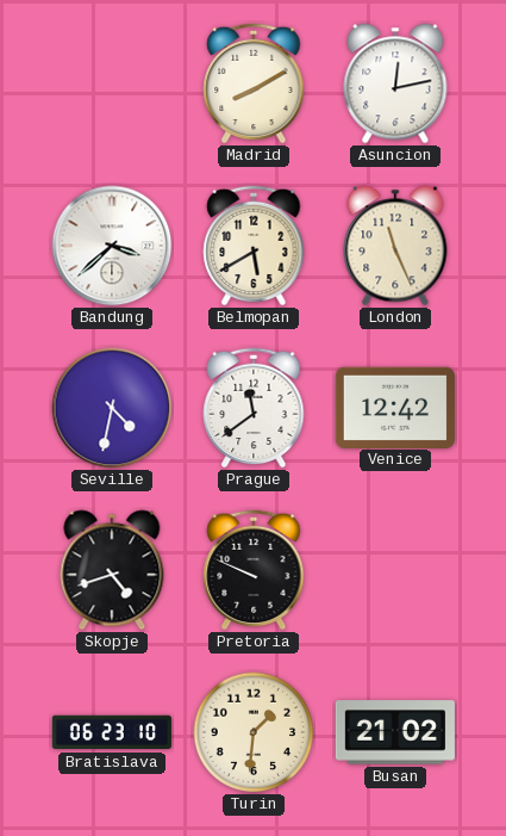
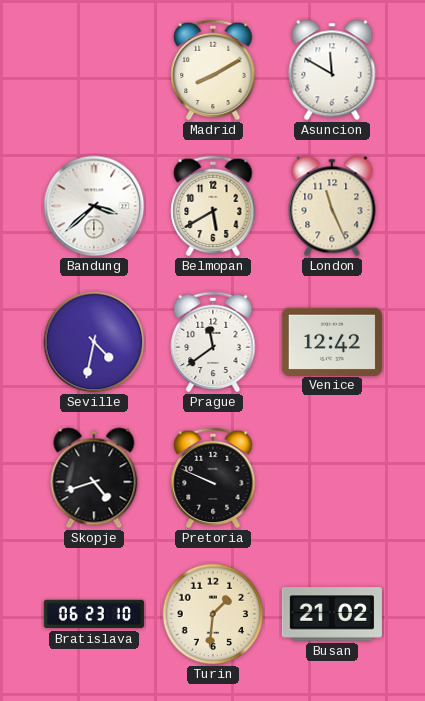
Asuncion: 12:13 -> 11:50 (332, 70)
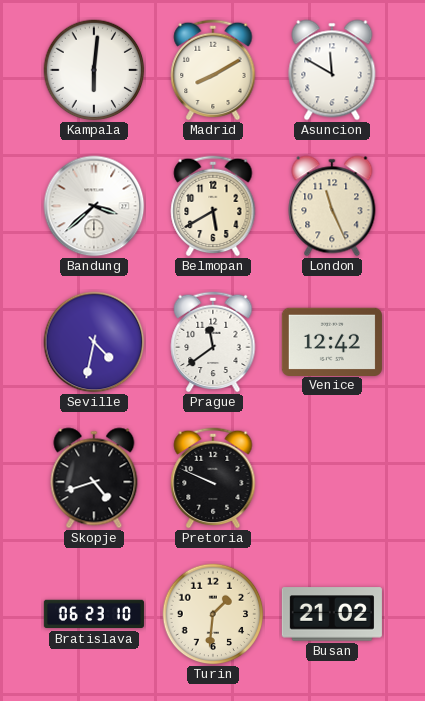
Kampala: none -> 6:01 (94, 70)
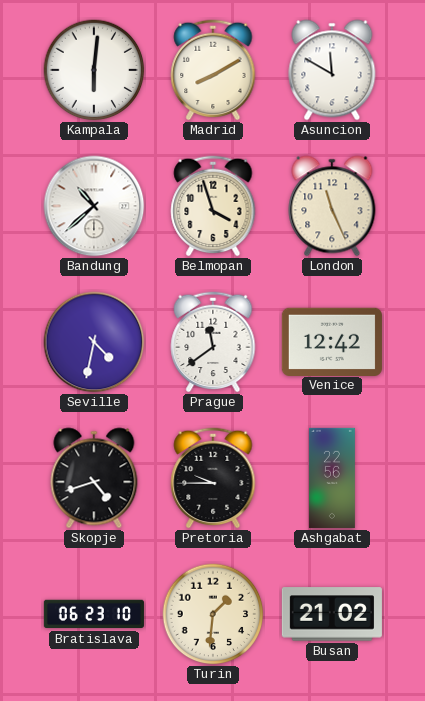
Bandung: 3:38 -> 10:38 (94, 206)
Belmopan: 5:40 -> 3:57 (213, 206)
Pretoria: 9:49 -> 9:45 (213, 478)
Ashgabat: none -> 22:56 (332, 478)
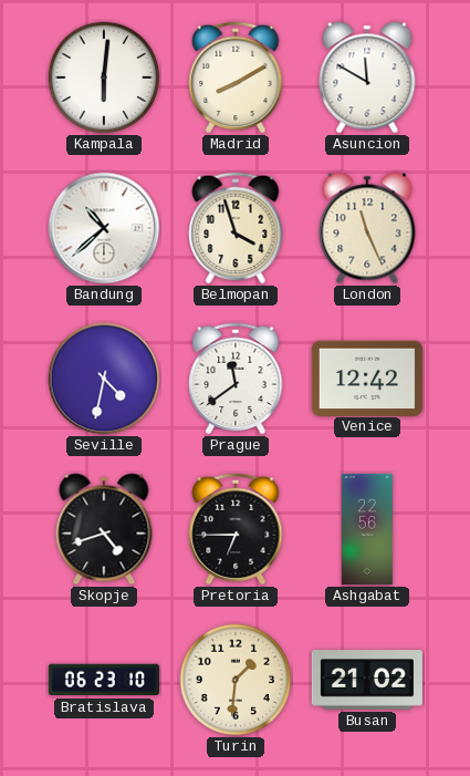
Pretoria: 9:45 -> 6:45 (236, 529)
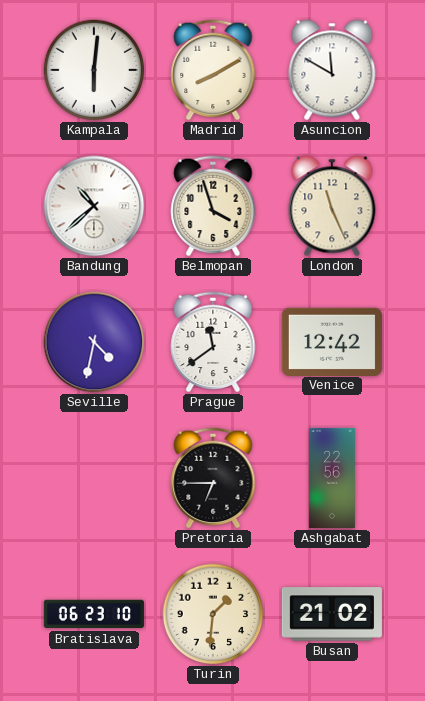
Skopje: 4:42 -> none (104, 529)
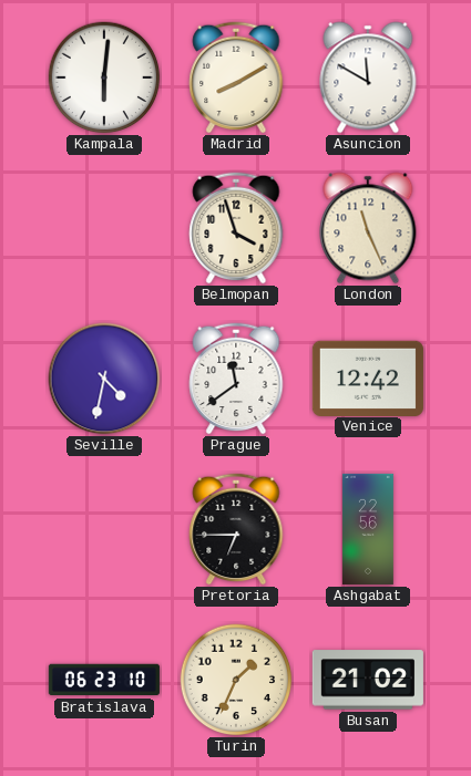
Bandung: 10:38 -> none (94, 206)
Turin: 1:31 -> 1:34 (236, 680)
